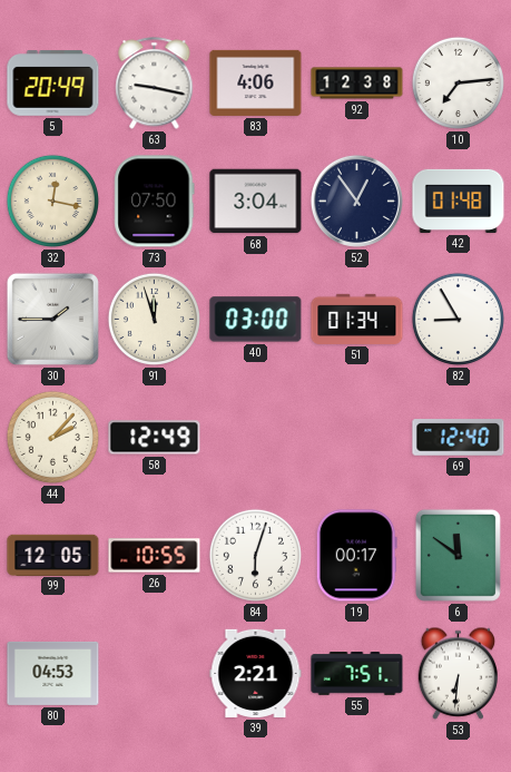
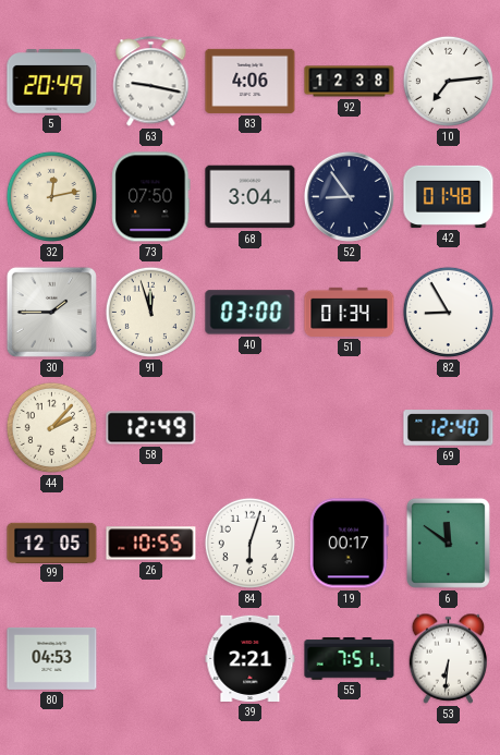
32: 12:17 -> 12:13 (51, 196)
52: 12:54 -> 8:54 (349, 196)
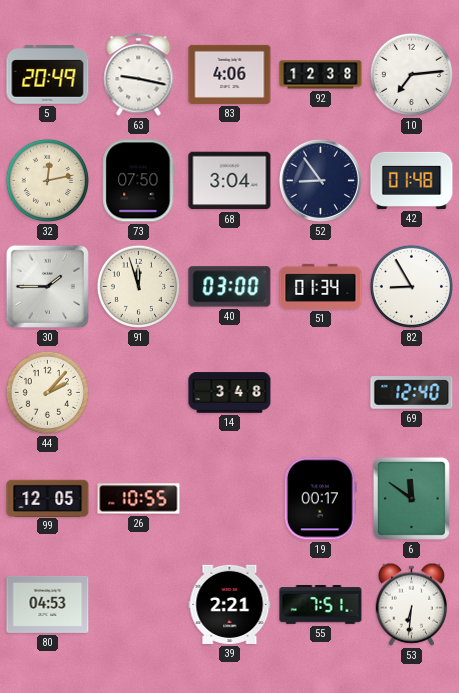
58: 12:49 -> none (151, 428)
14: none -> 3:48 (230, 393)
84: 6:03 -> none (249, 543)
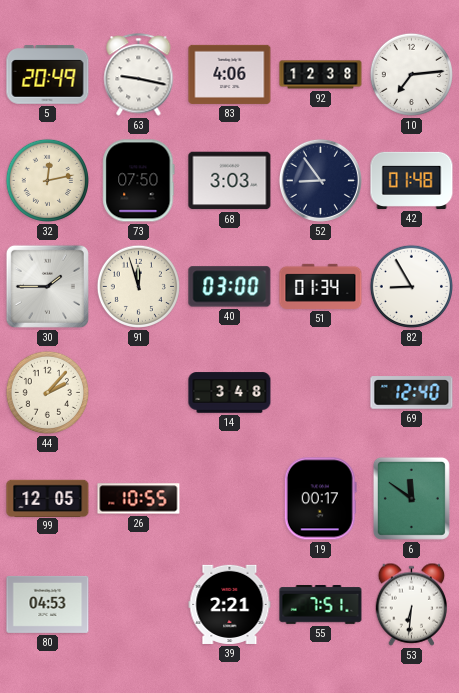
68: 3:04 -> 3:03 (230, 181)
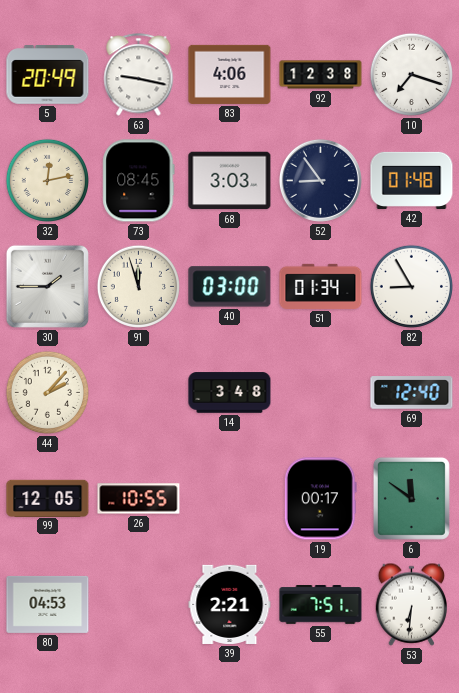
10: 7:14 -> 7:18 (411, 74)
73: 07:50 -> 08:45 (139, 181)
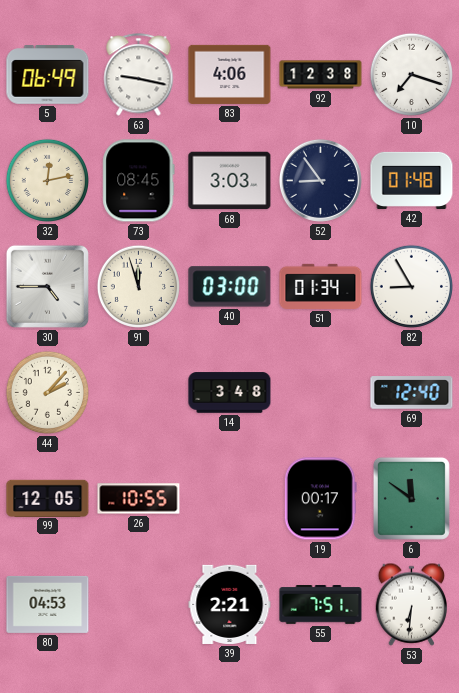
5: 20:49 -> 06:49 (48, 75)
30: 1:45 -> 4:45 (47, 286)
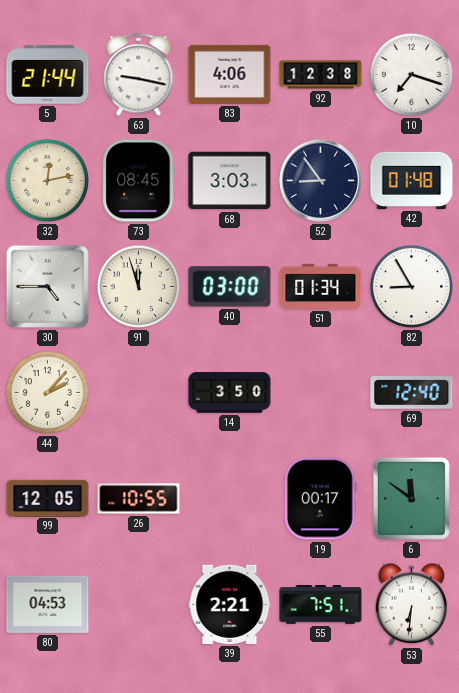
5: 06:49 -> 21:44 (48, 75)
14: 3:48 -> 3:50 (230, 393)
